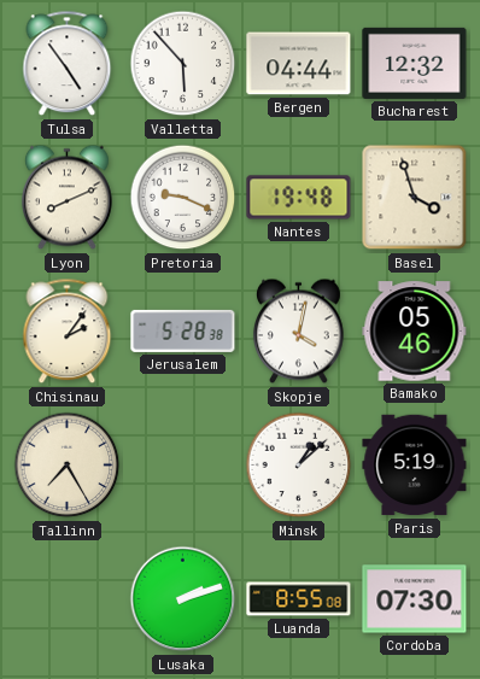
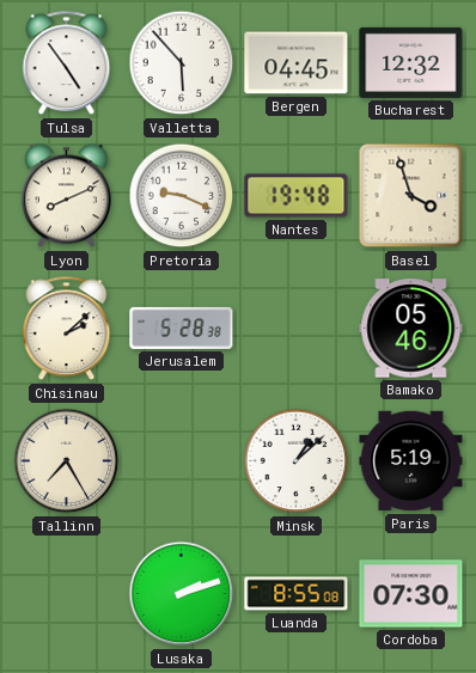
Bergen: 04:44 -> 04:45 (297, 63)
Chisinau: 2:06 -> 2:08 (67, 329)
Skopje: 4:02 -> none (298, 332)
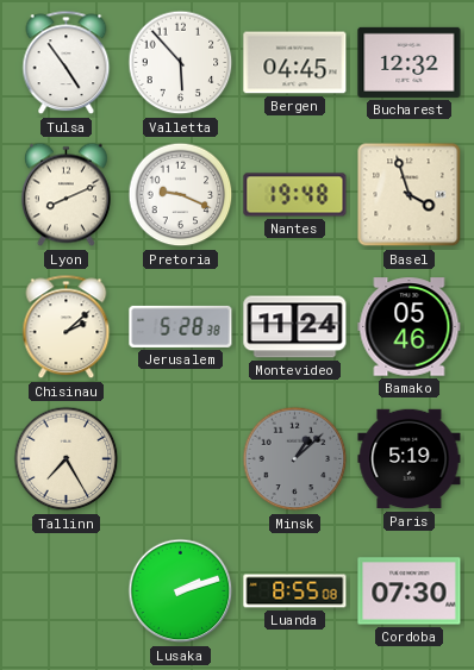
Montevideo: none -> 11:24 (295, 327)
Minsk dial: white -> grey (295, 459)
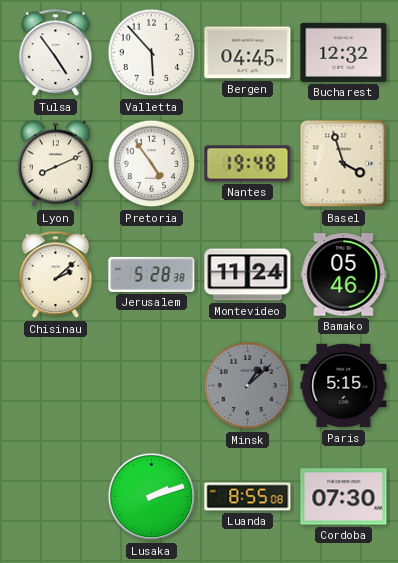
Pretoria: 9:19 -> 4:54 (152, 164)
Tallinn: 7:25 -> none (67, 459)
Paris: 5:19 -> 5:15 (344, 386)
